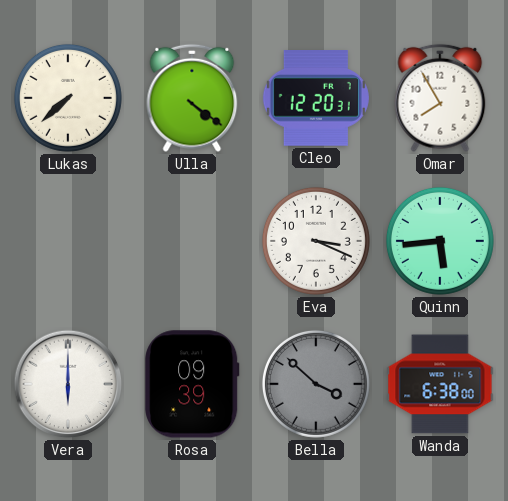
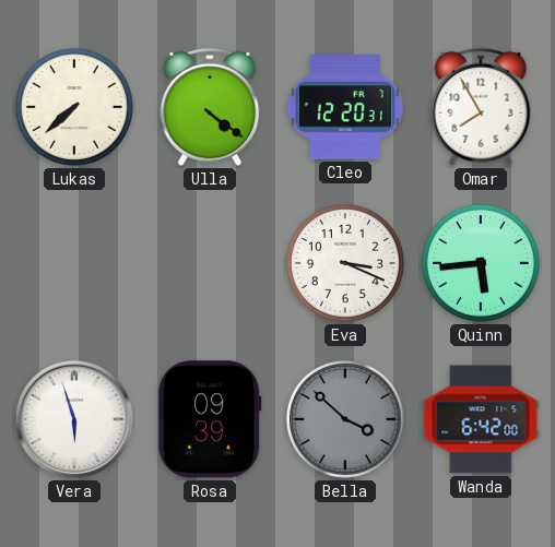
Vera: 6:00 -> 5:57 (74, 419)
Wanda: 6:38 -> 6:42 (481, 419)
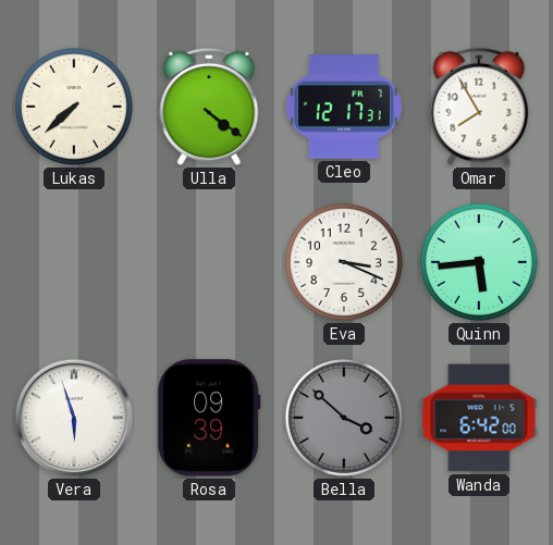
Cleo: 12:20 -> 12:17 (344, 107)
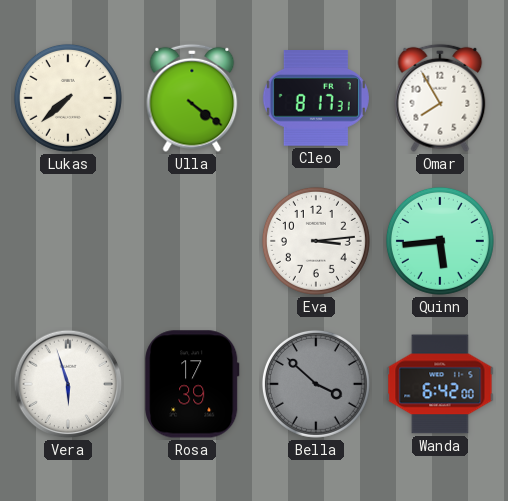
Cleo: 12:17 -> 8:17 (316, 98)
Eva: 3:19 -> 3:14 (316, 241)
Rosa: 09:39 -> 17:39 (193, 384)
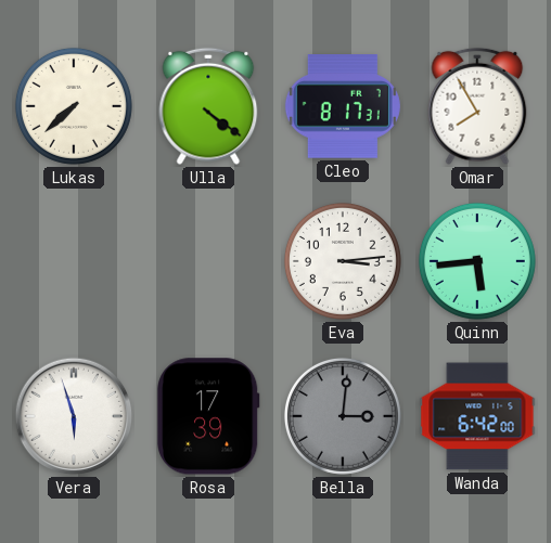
Bella: 3:52 -> 3:01 (343, 416)
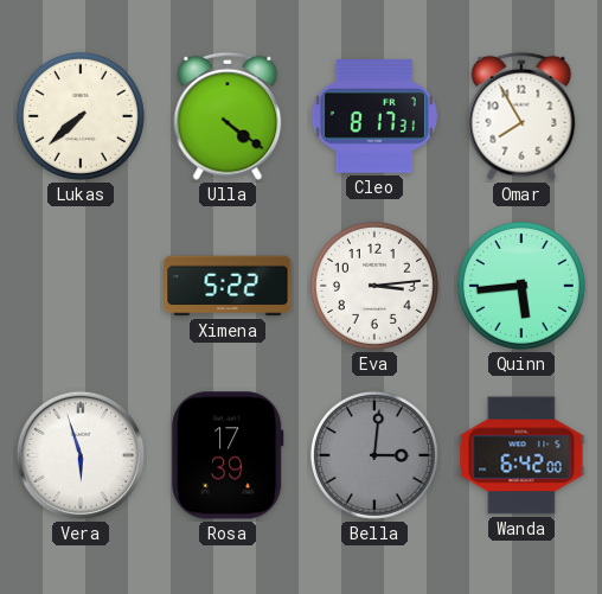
Ximena: none -> 5:22 (228, 286)
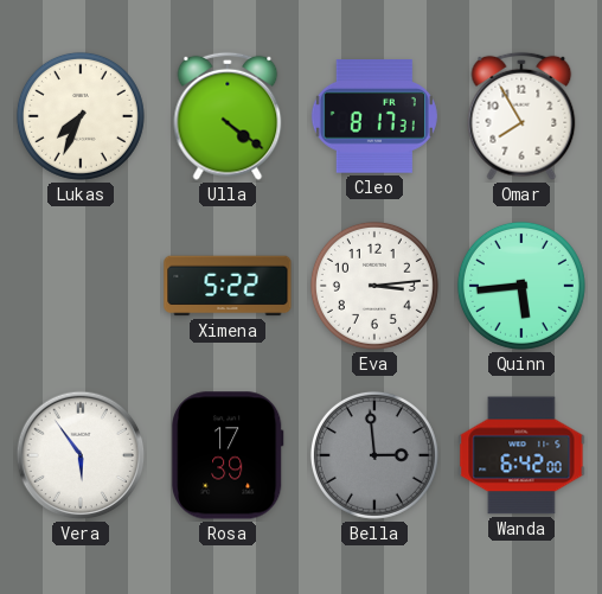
Lukas: 7:38 -> 7:34 (81, 116)
Vera: 5:57 -> 5:54 (81, 455)
Bella: 3:01 -> 2:59 (374, 455)
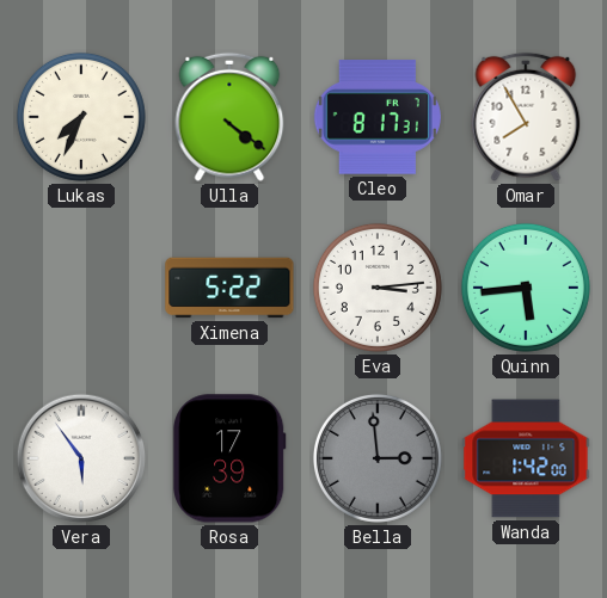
Wanda: 6:42 -> 1:42 (526, 458)
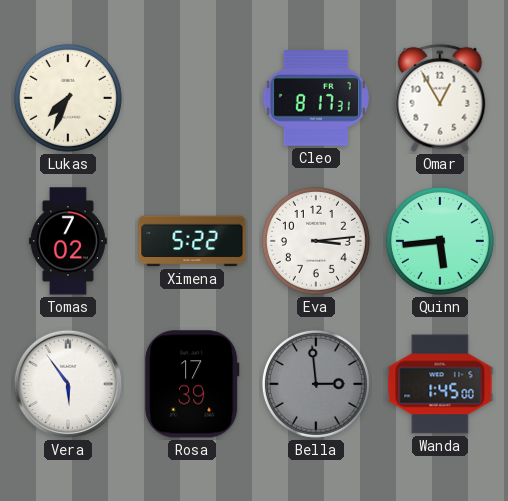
Ulla: 4:21 -> none (229, 117)
Omar: 7:55 -> 12:55 (440, 98)
Tomas: none -> 7:02 (68, 241)
Wanda: 1:42 -> 1:45 (440, 384)
